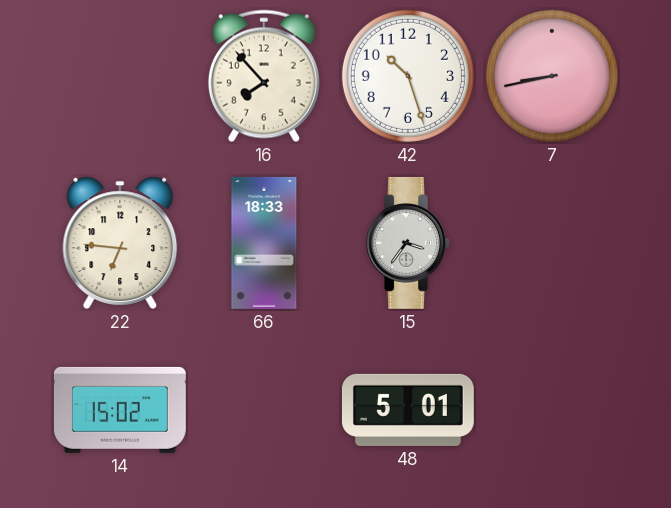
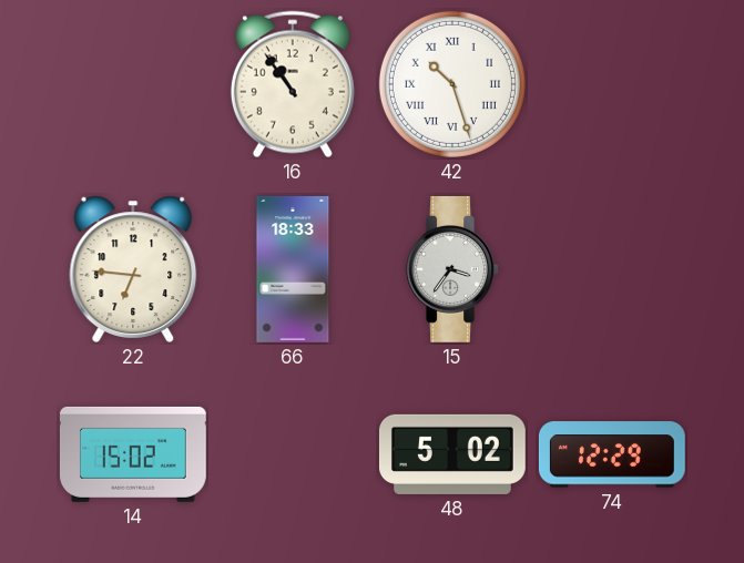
16: 7:53 -> 10:54 (293, 84)
42 numerals: Arabic -> Roman (452, 84)
7: 8:43 -> none (552, 76)
48: 5:01 -> 5:02 (452, 454)
74: none -> 12:29 (612, 454)
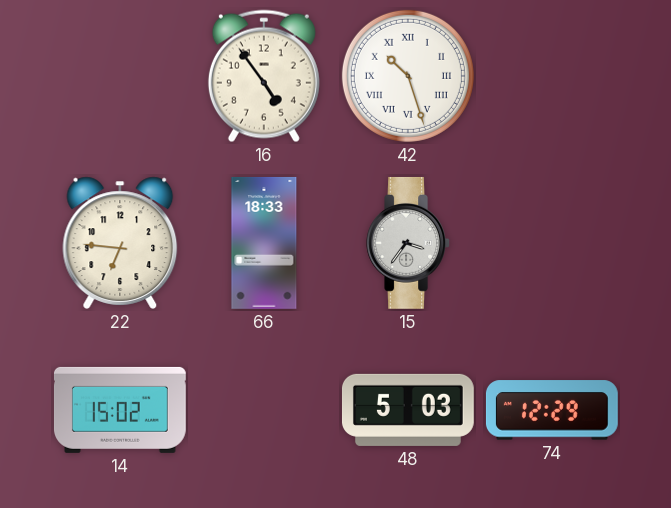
16: 10:54 -> 4:54 (264, 76)
48: 5:02 -> 5:03 (408, 410)
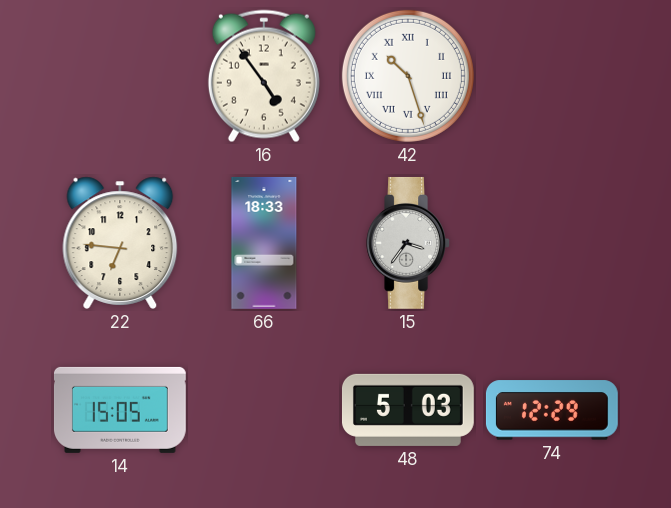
14: 15:02 -> 15:05 (120, 410)
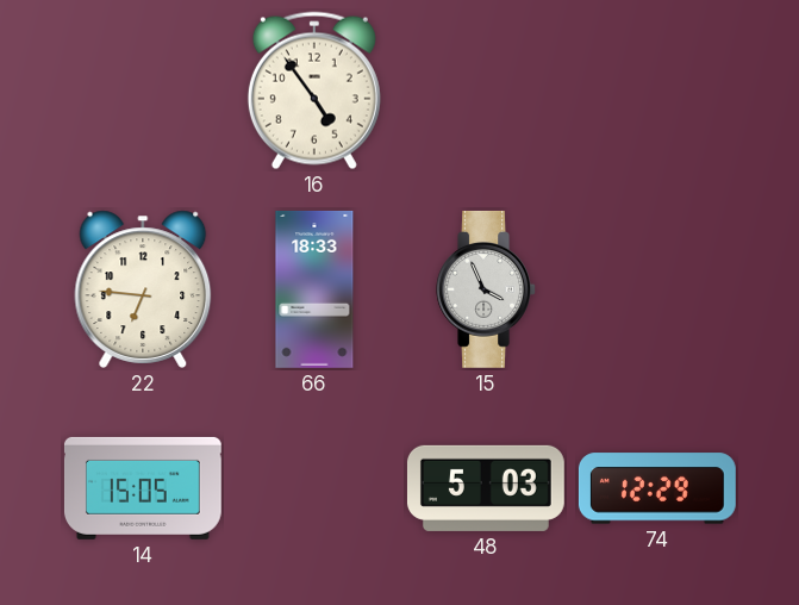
42: 10:27 -> none (408, 76)
15: 3:36 -> 3:56 (486, 289)
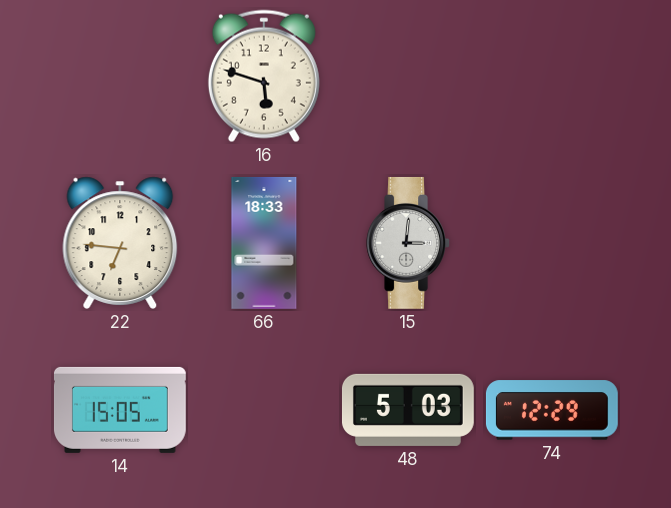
16: 4:54 -> 5:48 (264, 76)
15: 3:56 -> 3:01 (408, 243)
